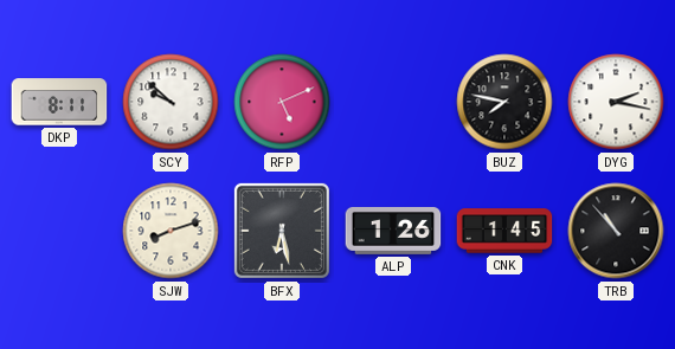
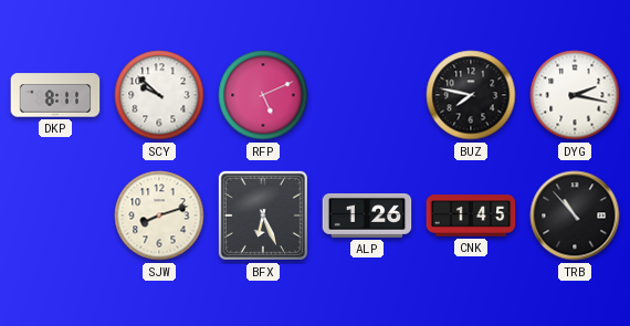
BFX: 6:28 -> 6:26 (263, 215)
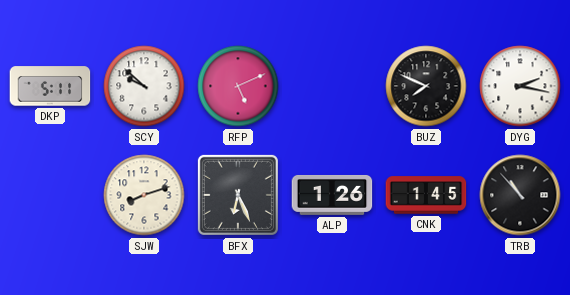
DKP: 8:11 -> 5:11 (50, 86)
BUZ: 7:47 -> 7:49 (426, 86)
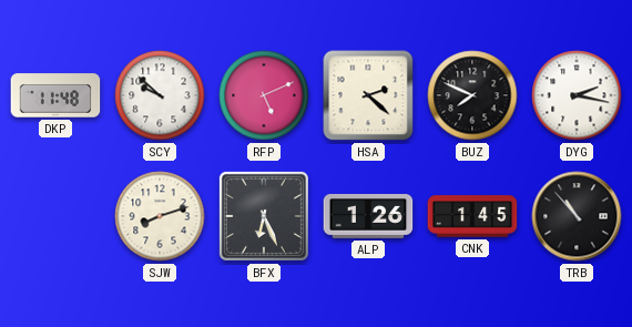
DKP: 5:11 -> 11:48 (55, 95)
HSA: none -> 2:22 (368, 95)
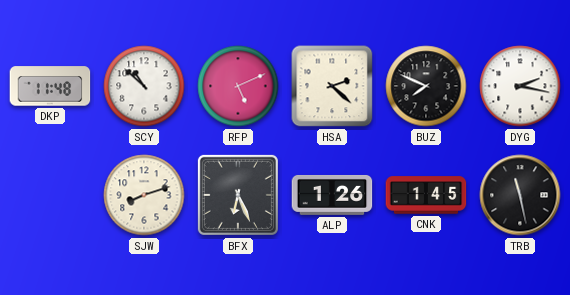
SCY: 9:52 -> 10:52 (144, 86)
TRB: 10:53 -> 11:28 (520, 195)
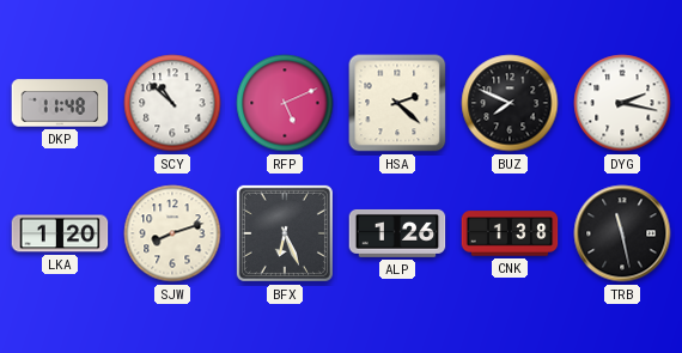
LKA: none -> 1:20 (60, 233)
CNK: 1:45 -> 1:38 (510, 233)
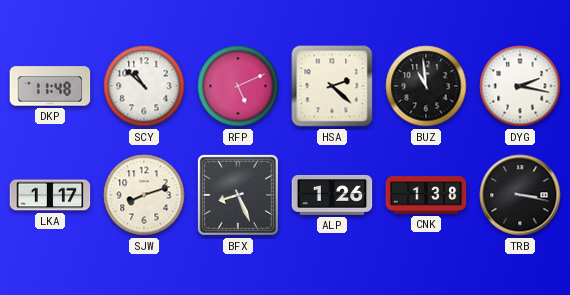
BUZ: 7:49 -> 10:59 (426, 86)
LKA: 1:20 -> 1:17 (50, 195)
BFX: 6:26 -> 8:26 (238, 195)
TRB: 11:28 -> 3:17 (520, 195)
